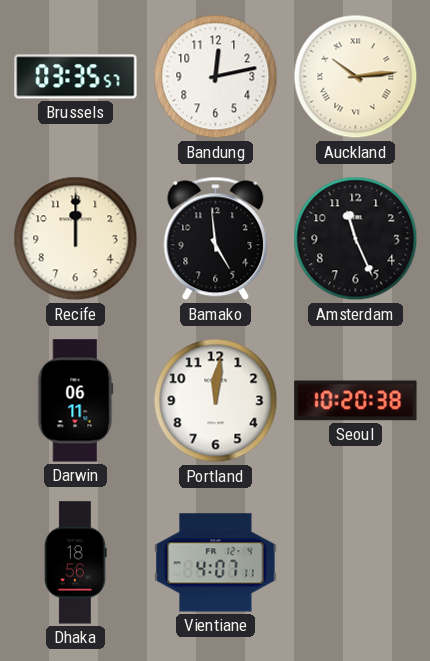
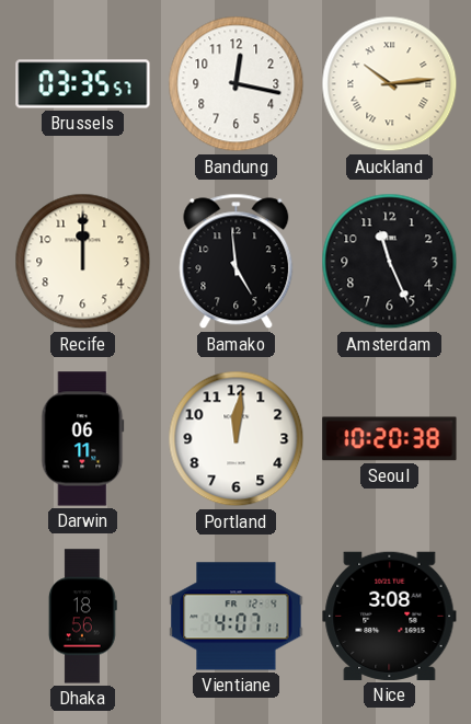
Bandung: 12:13 -> 12:17 (237, 84)
Nice: none -> 3:08 (390, 616)
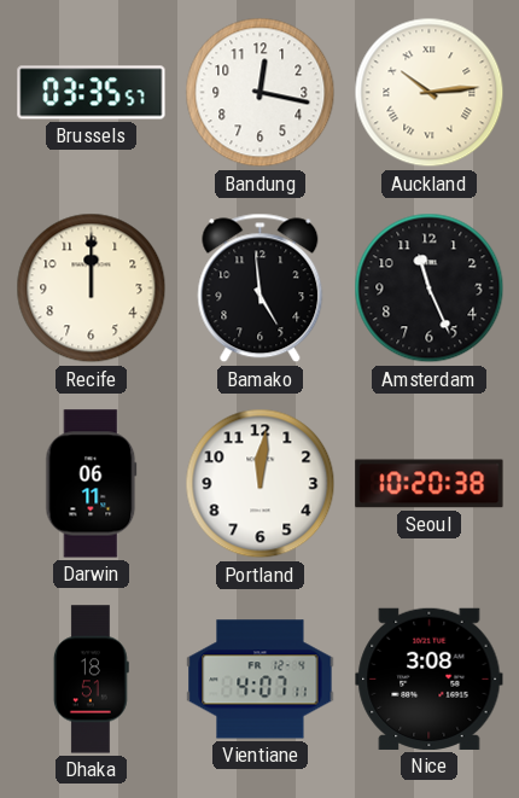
Dhaka: 18:56 -> 18:51 (91, 680)
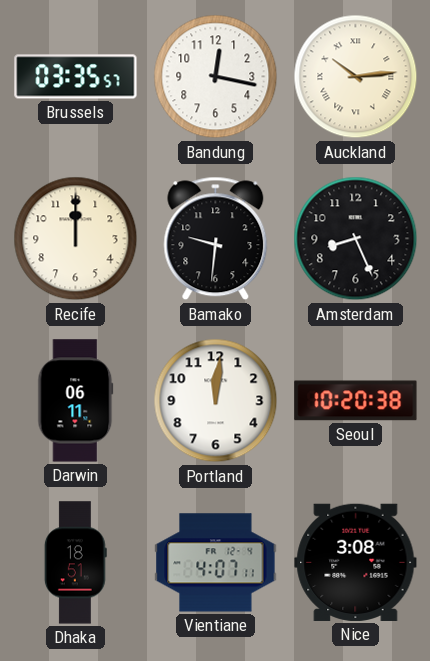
Bamako: 4:59 -> 9:31 (216, 239)
Amsterdam: 11:26 -> 8:26 (356, 239)
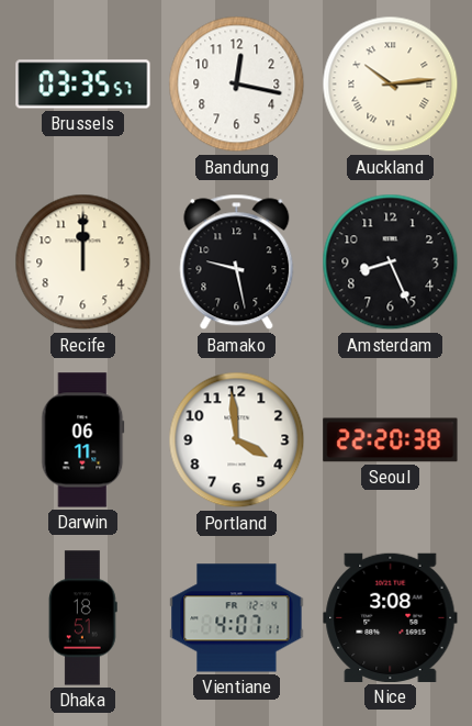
Bamako: 9:31 -> 9:28 (237, 263)
Portland: 12:01 -> 3:59 (237, 440)
Seoul: 10:20 -> 22:20 (391, 440)
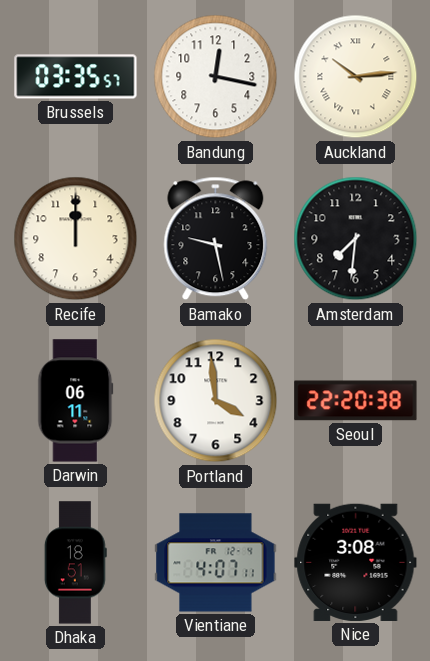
Amsterdam: 8:26 -> 7:31 (356, 239)
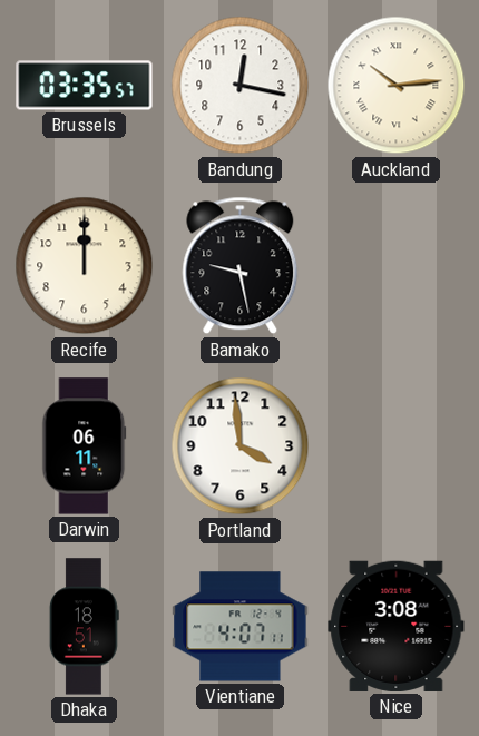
Amsterdam: 7:31 -> none (356, 239)
Seoul: 22:20 -> none (356, 401)
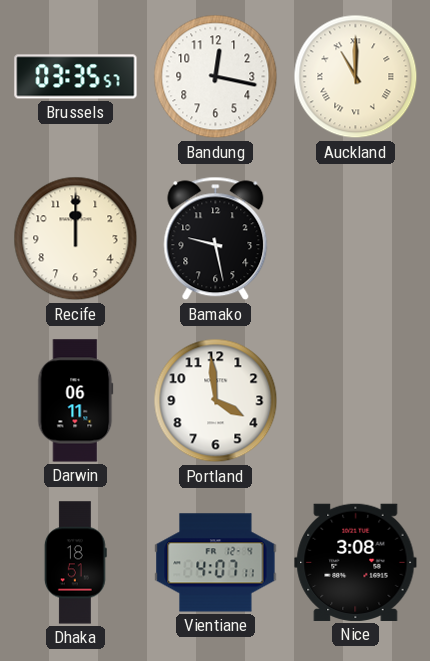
Auckland: 10:14 -> 11:00 (356, 77)
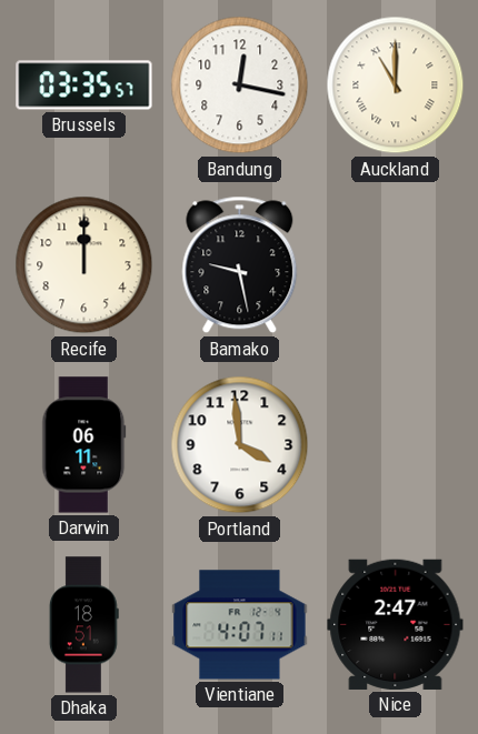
Nice: 3:08 -> 2:47 (396, 624)
